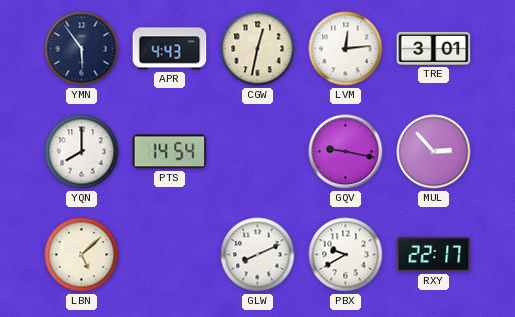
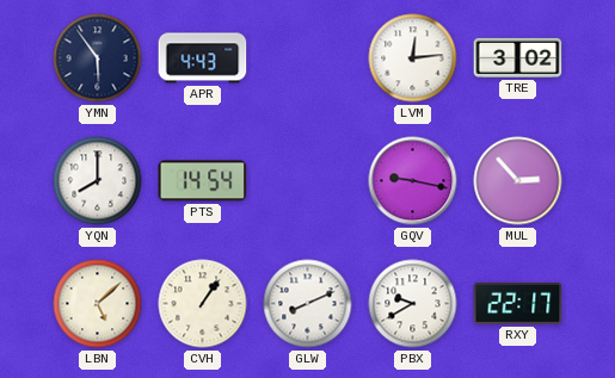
CGW: 12:32 -> none (258, 49)
TRE: 3:01 -> 3:02 (518, 57)
CVH: none -> 1:06 (203, 304)
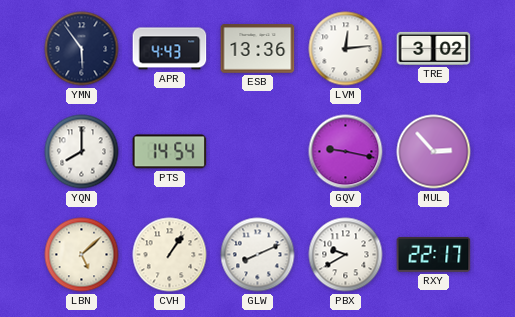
ESB: none -> 13:36 (258, 49)
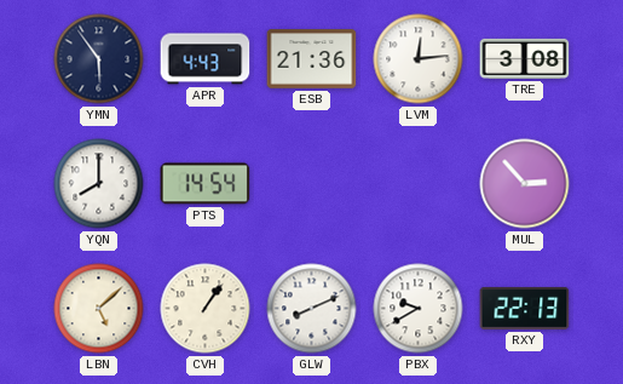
ESB: 13:36 -> 21:36 (312, 59)
TRE: 3:02 -> 3:08 (525, 58)
GQV: 9:17 -> none (346, 152)
RXY: 22:17 -> 22:13 (525, 308)
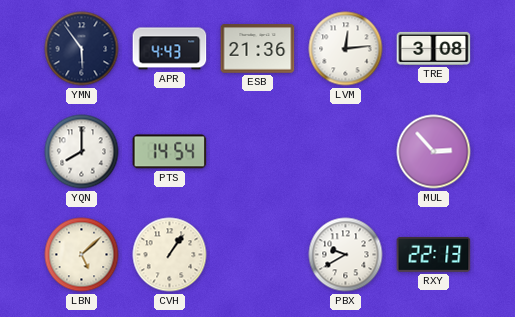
GLW: 8:11 -> none (312, 309)
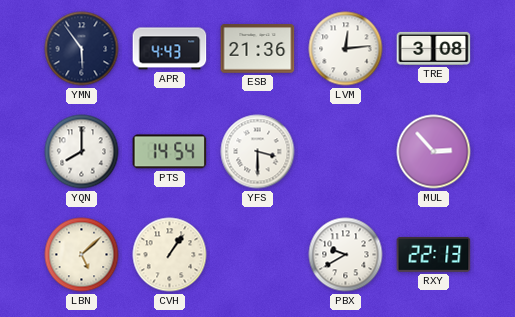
YFS: none -> 3:30 (258, 152)
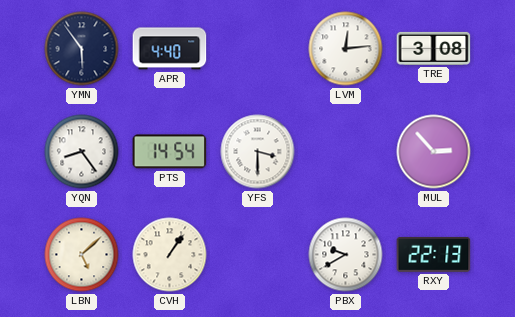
APR: 4:43 -> 4:40 (170, 49)
ESB: 21:36 -> none (258, 49)
YQN: 8:00 -> 8:24 (82, 152)
